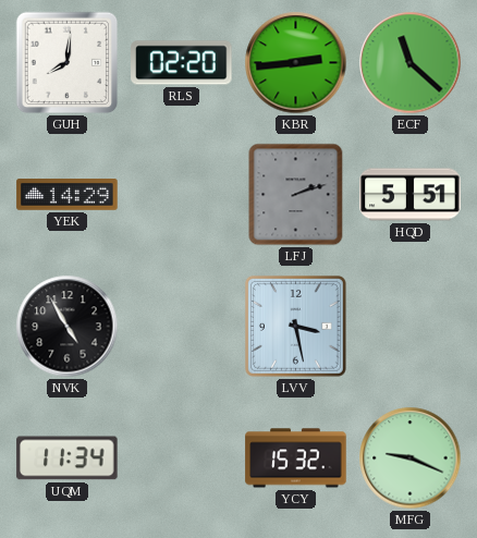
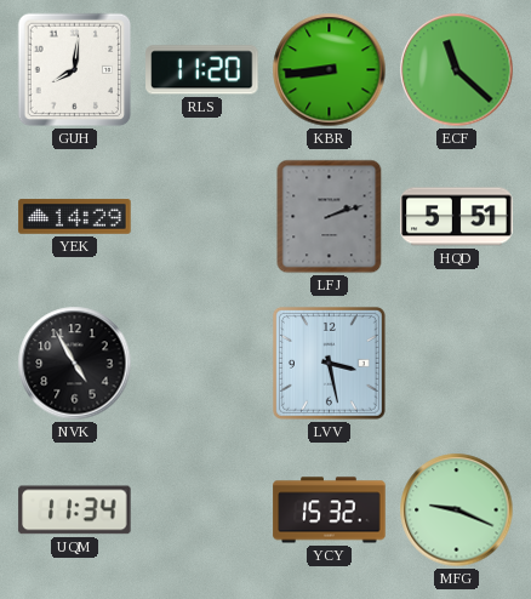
RLS: 02:20 -> 11:20 (202, 70)
KBR: 2:44 -> 8:44 (330, 70)
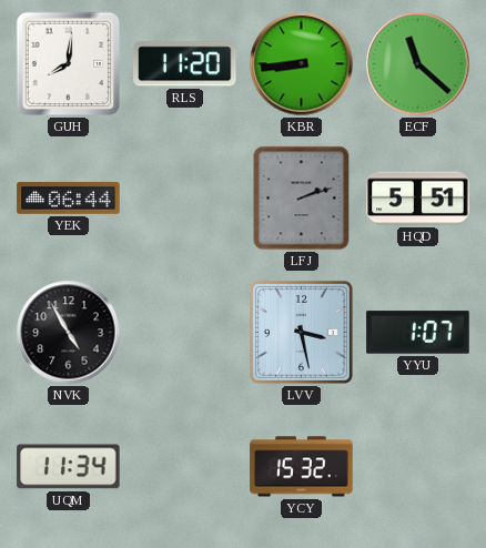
YEK: 14:29 -> 06:44 (69, 199)
YYU: none -> 1:07 (418, 333)
MFG: 9:19 -> none (457, 510)
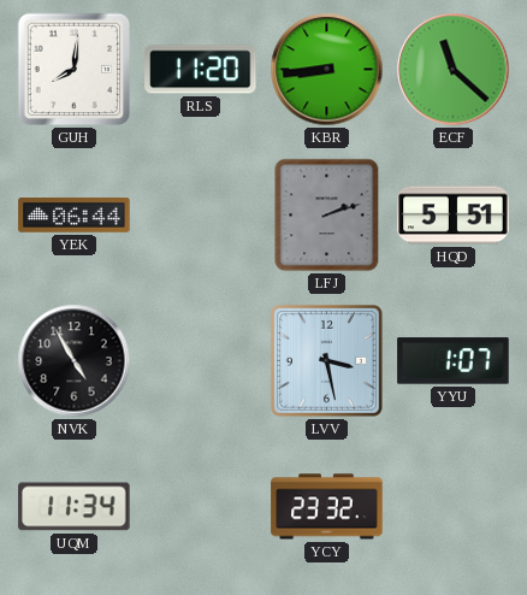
YCY: 15:32 -> 23:32 (327, 507)
